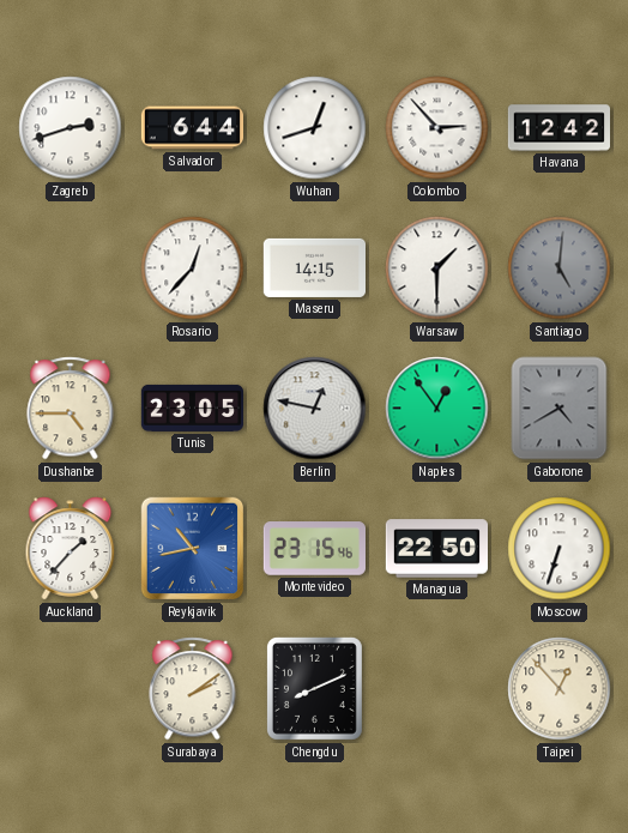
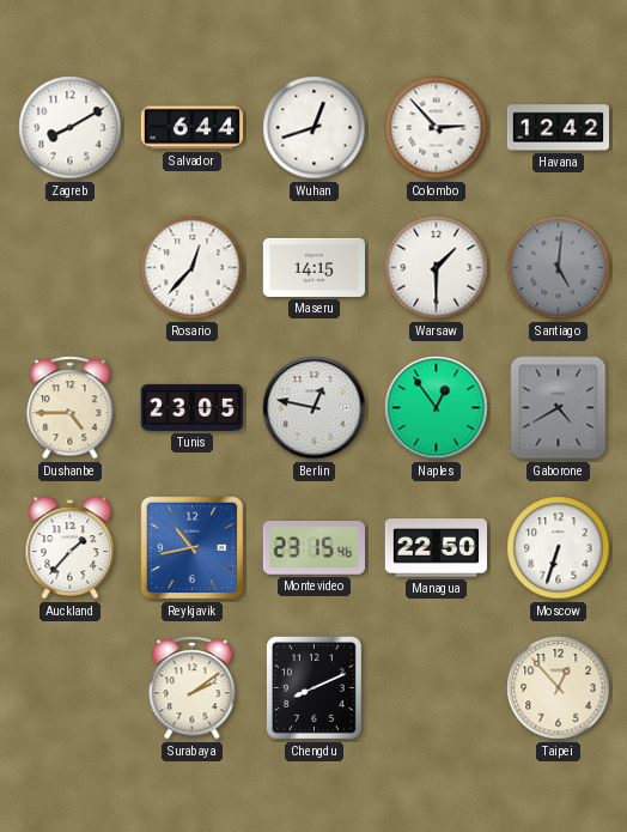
Zagreb: 2:42 -> 8:10 (71, 128)
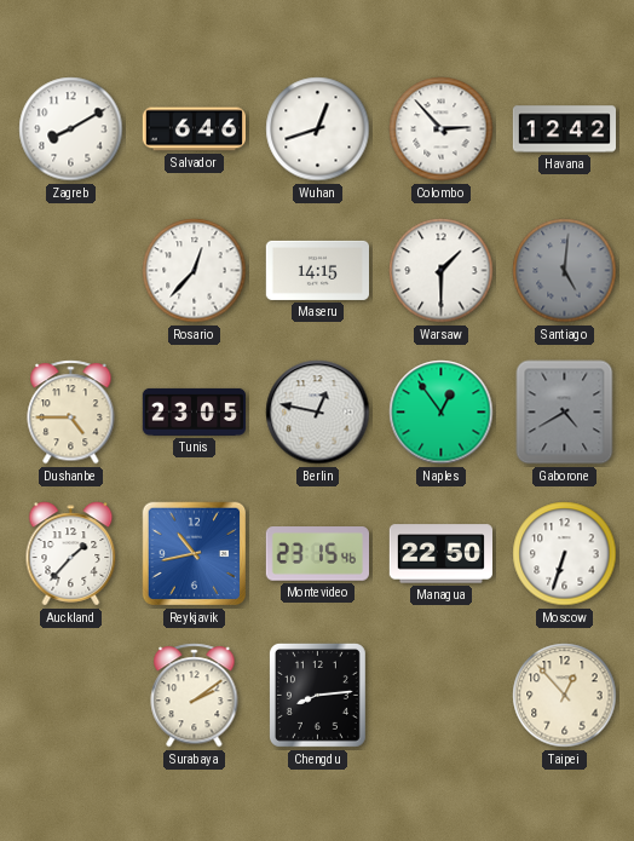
Salvador: 6:44 -> 6:46 (194, 129)
Chengdu: 8:11 -> 8:14 (317, 695)
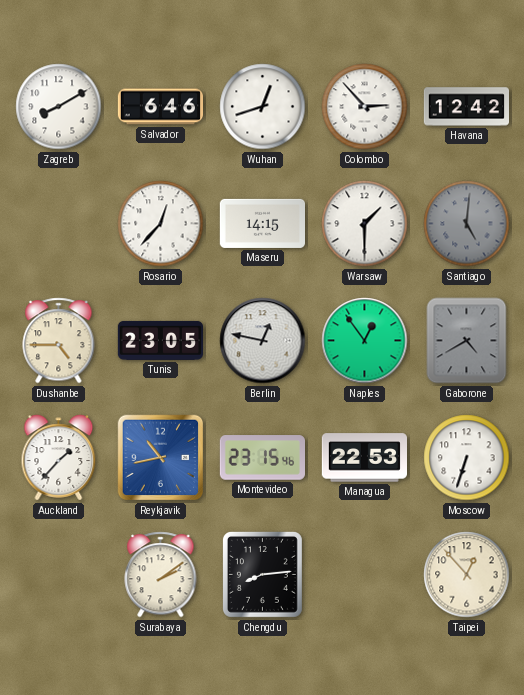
Managua: 22:50 -> 22:53 (364, 458)
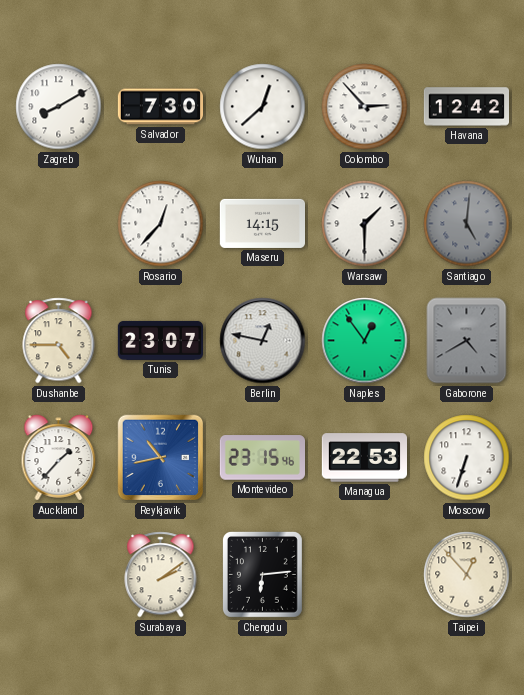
Salvador: 6:46 -> 7:30 (160, 107)
Wuhan: 12:42 -> 12:38 (263, 107)
Tunis: 23:05 -> 23:07 (160, 340)
Chengdu: 8:14 -> 6:14 (262, 574)
